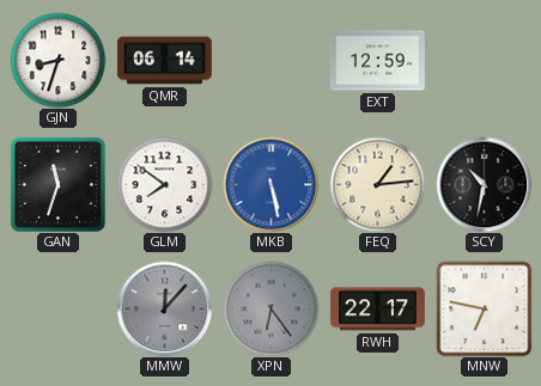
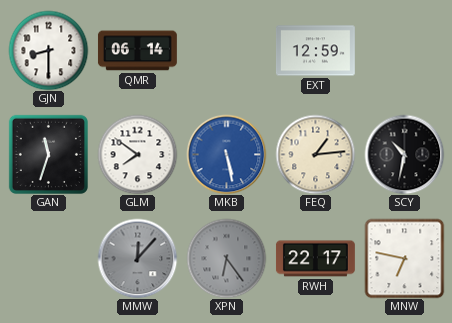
GJN: 8:33 -> 8:30 (48, 50)
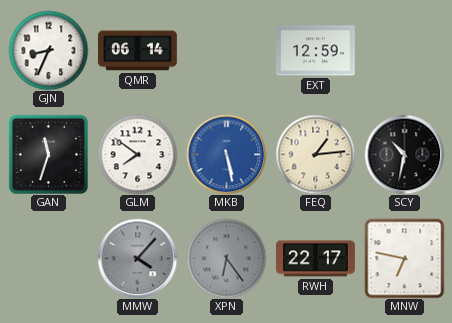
GJN: 8:30 -> 8:34 (48, 50)
MMW: 12:07 -> 4:07 (137, 258)
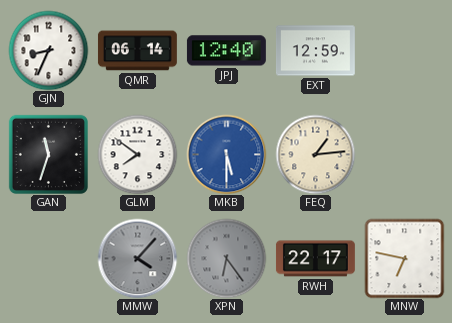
JPJ: none -> 12:40 (226, 51)
MKB: 5:28 -> 5:30 (226, 154)
SCY: 10:32 -> none (404, 154)
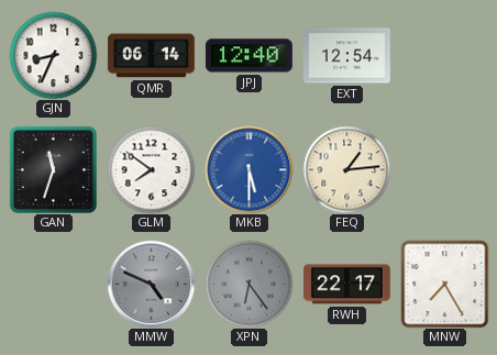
EXT: 12:59 -> 12:54 (346, 56)
MMW: 4:07 -> 4:49 (151, 284)
MNW: 6:47 -> 7:25 (444, 284)
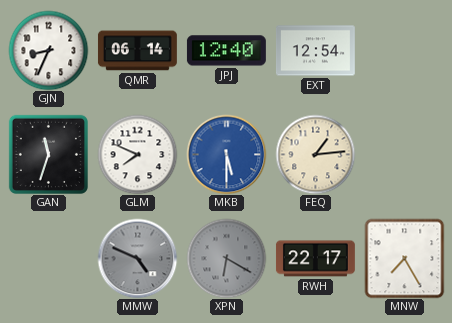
GLM: 7:51 -> 7:49 (137, 154)
XPN: 6:24 -> 6:20 (226, 258)
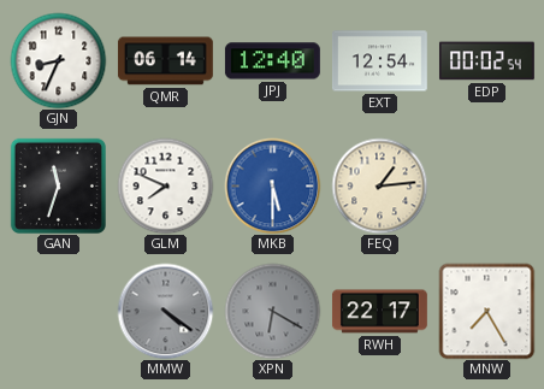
EDP: none -> 00:02 (486, 61)
MMW: 4:49 -> 4:21 (165, 311)
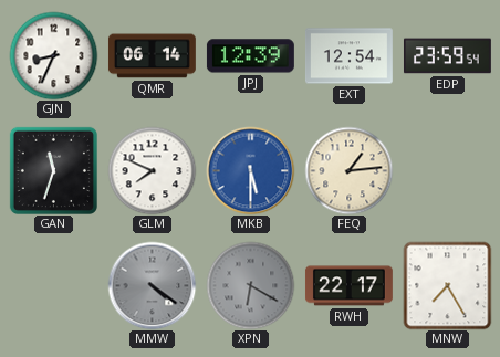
JPJ: 12:40 -> 12:39 (250, 56)
EDP: 00:02 -> 23:59 (447, 56)
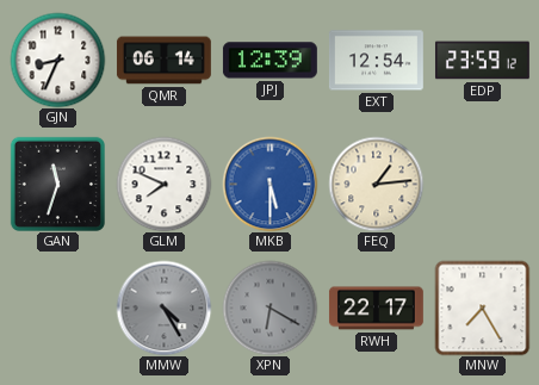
EDP: 23:59:54 -> 23:59:12 (482, 61)
MMW: 4:21 -> 4:25 (163, 308)
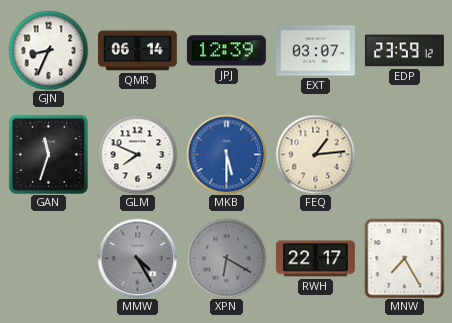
EXT: 12:54 -> 03:07 (315, 51)
